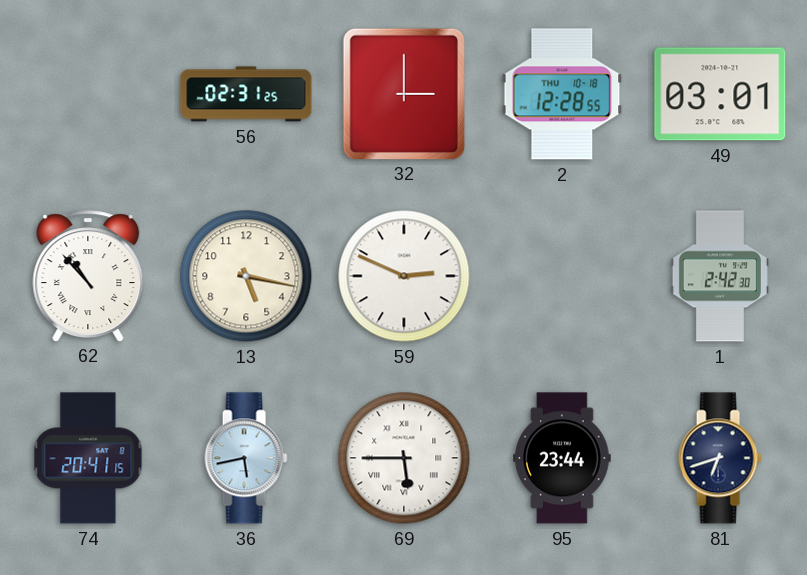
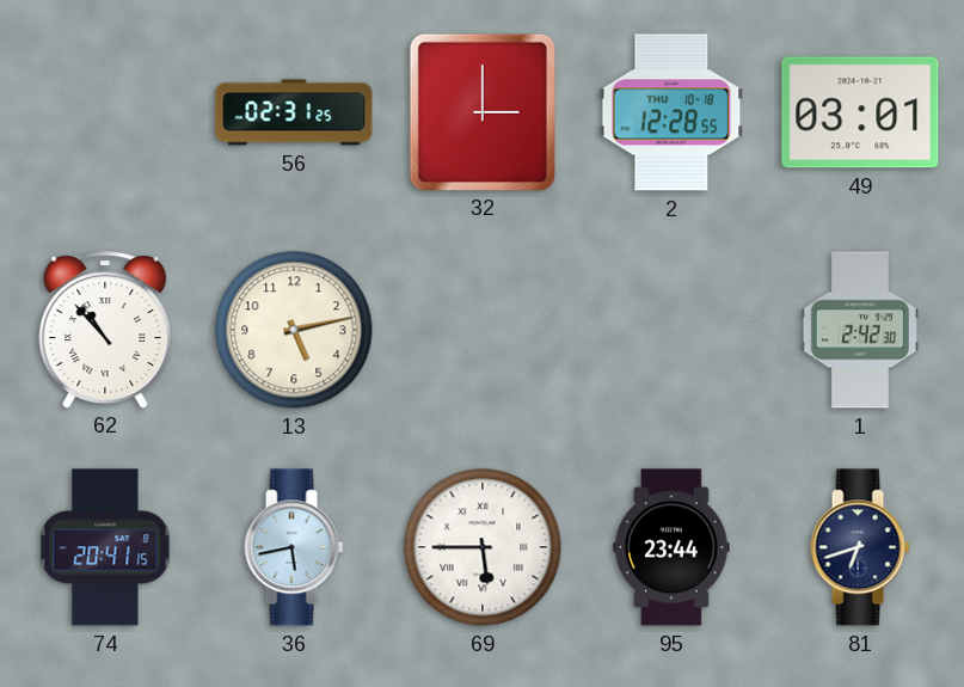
13: 5:17 -> 5:13 (294, 330)
59: 2:49 -> none (404, 276)
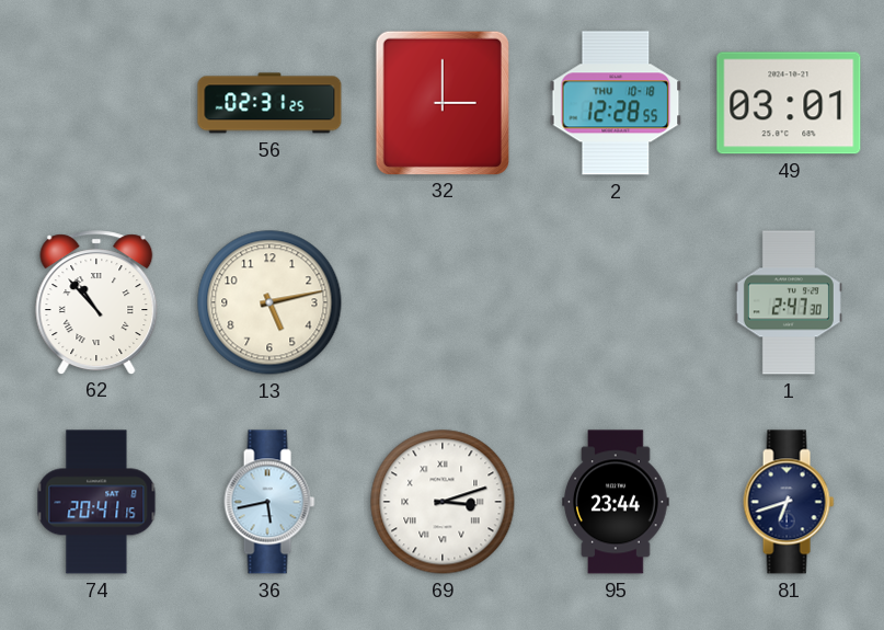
1: 2:42 -> 2:47 (789, 302)
69: 5:45 -> 3:12 (443, 502)
